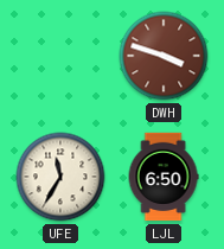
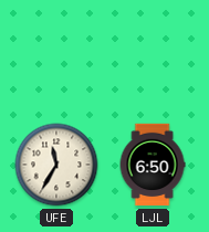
DWH: 3:48 -> none (164, 56)
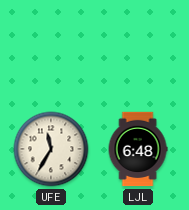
LJL: 6:50 -> 6:48 (138, 149)
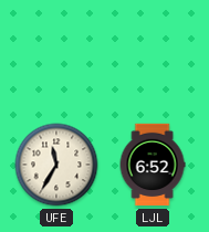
LJL: 6:48 -> 6:52 (153, 165)
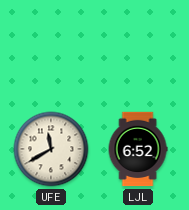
UFE: 11:35 -> 11:40 (51, 149)
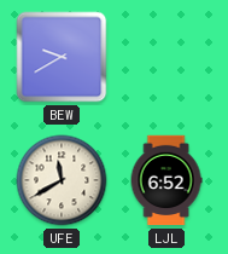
BEW: none -> 9:40 (62, 57)
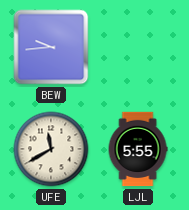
BEW: 9:40 -> 9:44 (51, 47)
LJL: 6:52 -> 5:55 (138, 149)
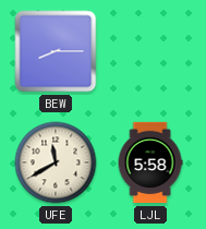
BEW: 9:44 -> 8:15 (56, 51)
LJL: 5:55 -> 5:58 (150, 162)
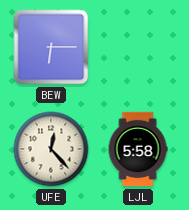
BEW: 8:15 -> 6:15 (51, 47)
UFE: 11:40 -> 12:23 (51, 149)
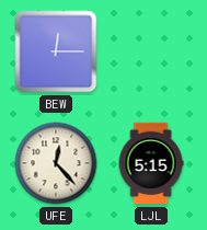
BEW: 6:15 -> 12:15 (56, 51)
LJL: 5:58 -> 5:15 (151, 163)
